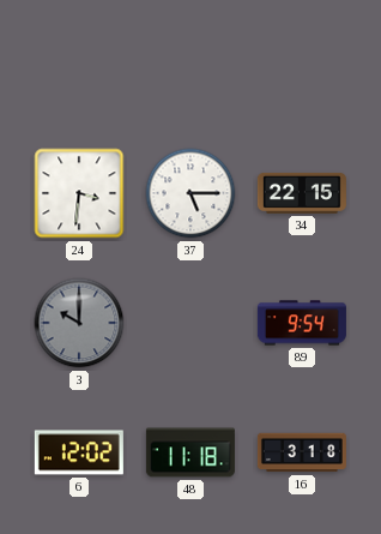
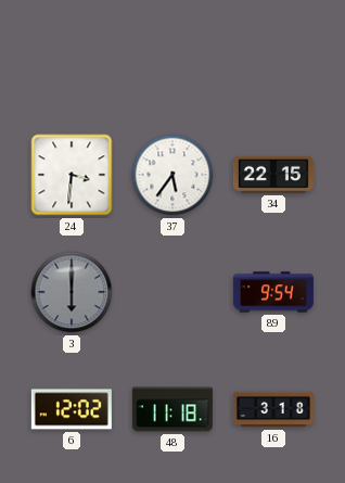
37: 5:15 -> 5:36 (173, 175)
3: 10:00 -> 6:00 (72, 292)
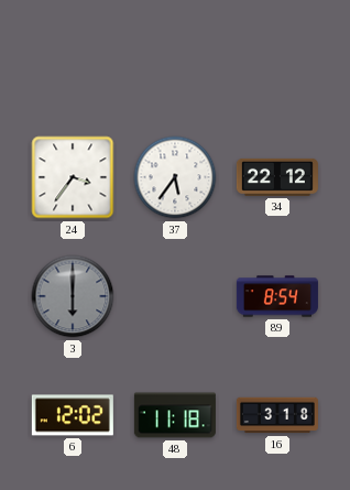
24: 3:31 -> 3:36 (73, 177)
34: 22:15 -> 22:12 (277, 177)
89: 9:54 -> 8:54 (277, 296)
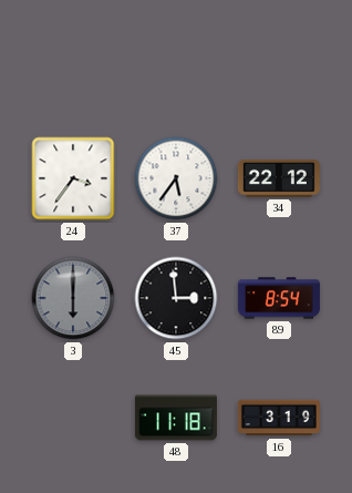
45: none -> 2:59 (176, 298)
6: 12:02 -> none (73, 415)
16: 3:18 -> 3:19 (279, 418)
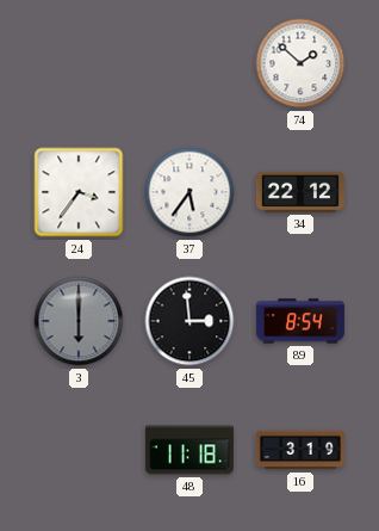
74: none -> 1:52 (300, 63)
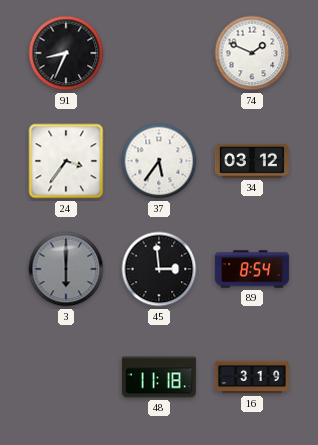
91: none -> 8:34 (66, 53)
74: 1:52 -> 1:49 (252, 53)
34: 22:12 -> 03:12 (252, 161)
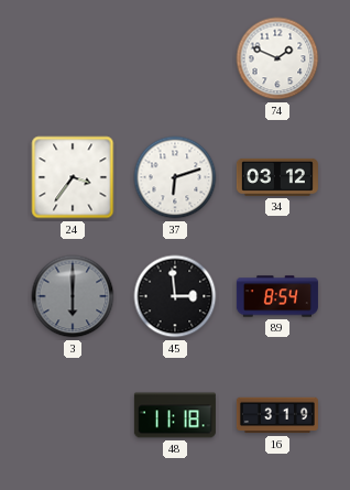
91: 8:34 -> none (66, 53)
37: 5:36 -> 6:12 (175, 177)
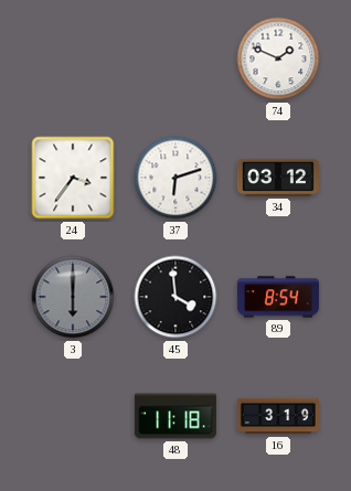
45: 2:59 -> 3:59 (175, 297)
